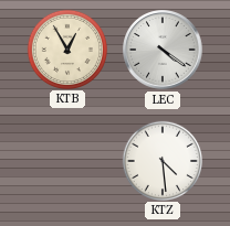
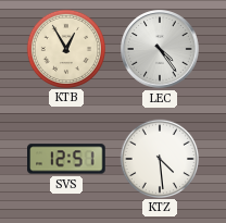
LEC: 4:21 -> 4:24 (160, 49)
SVS: none -> 12:51 (66, 159)
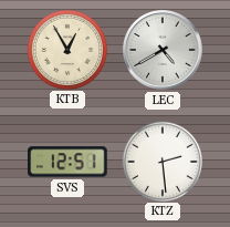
LEC: 4:24 -> 4:40 (163, 50)
KTZ: 4:29 -> 2:29 (161, 161)
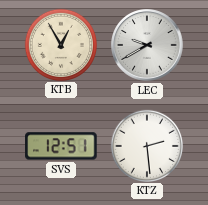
LEC: 4:40 -> 9:40 (147, 45)
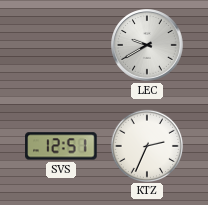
KTB: 12:55 -> none (60, 44)
KTZ: 2:29 -> 2:34 (146, 145)
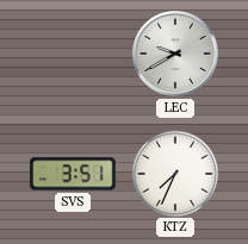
SVS: 12:51 -> 3:51 (73, 174)
KTZ: 2:34 -> 7:34 (174, 173)
